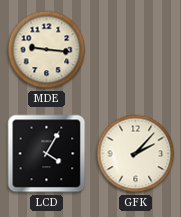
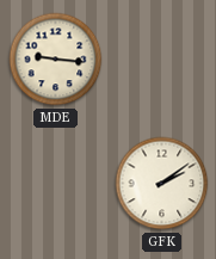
LCD: 4:05 -> none (47, 154)
GFK: 2:07 -> 2:09 (162, 184)
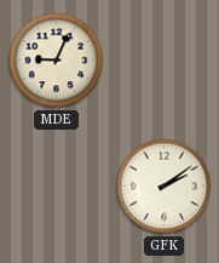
MDE: 9:16 -> 9:04 (57, 61)
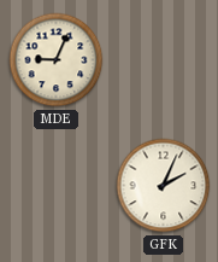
GFK: 2:09 -> 2:04 (164, 186)
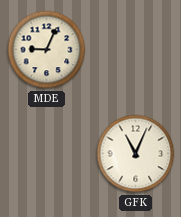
GFK: 2:04 -> 11:04 (136, 154)
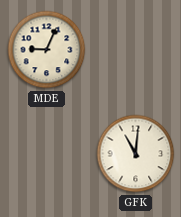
GFK: 11:04 -> 11:01 (136, 154)
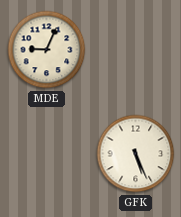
GFK: 11:01 -> 5:26 (136, 154)
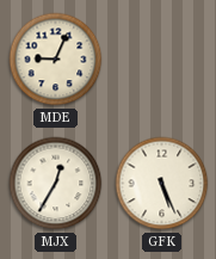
MJX: none -> 12:35 (56, 184)
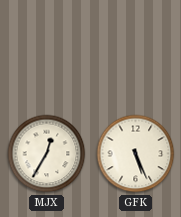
MDE: 9:04 -> none (56, 60)
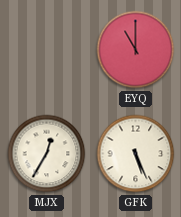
EYQ: none -> 11:00 (136, 50)
